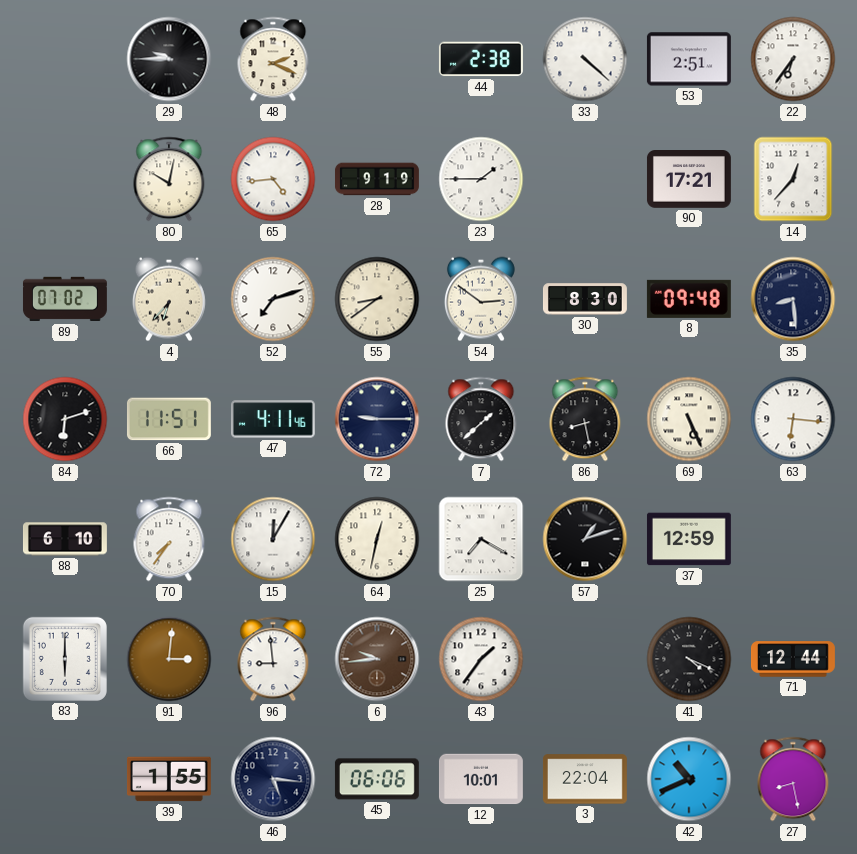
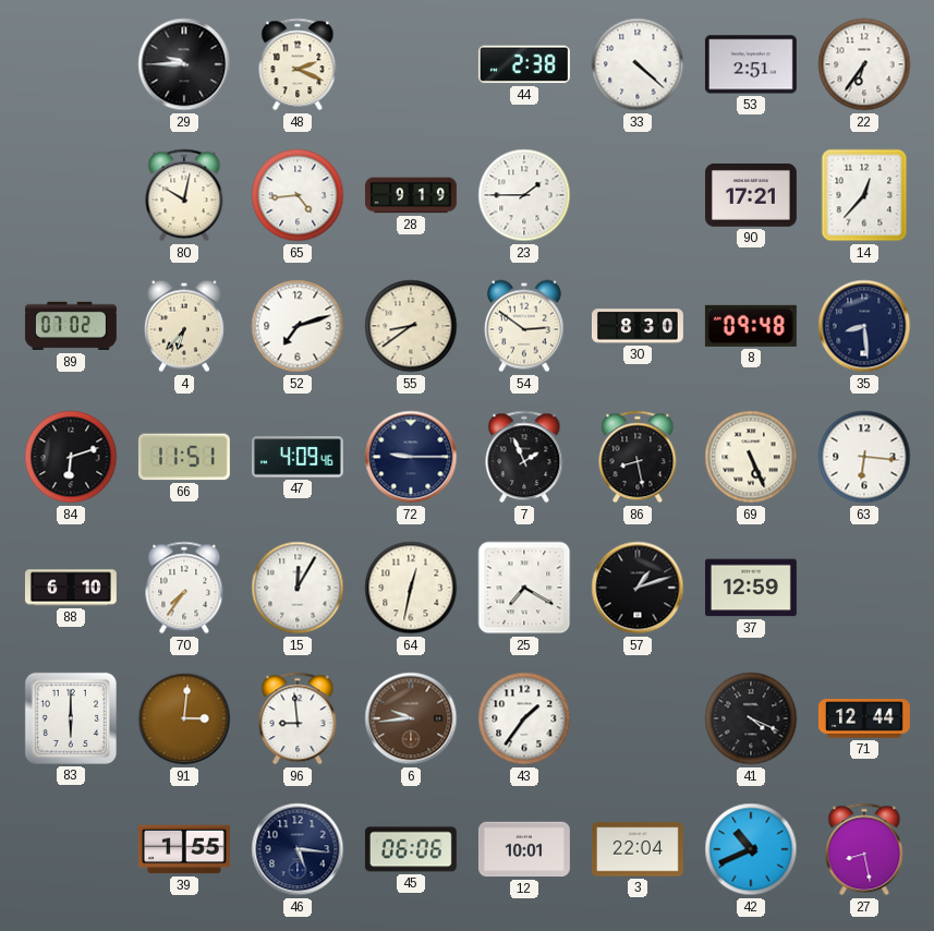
47: 4:11 -> 4:09 (298, 457)
7: 1:38 -> 1:56 (524, 457)
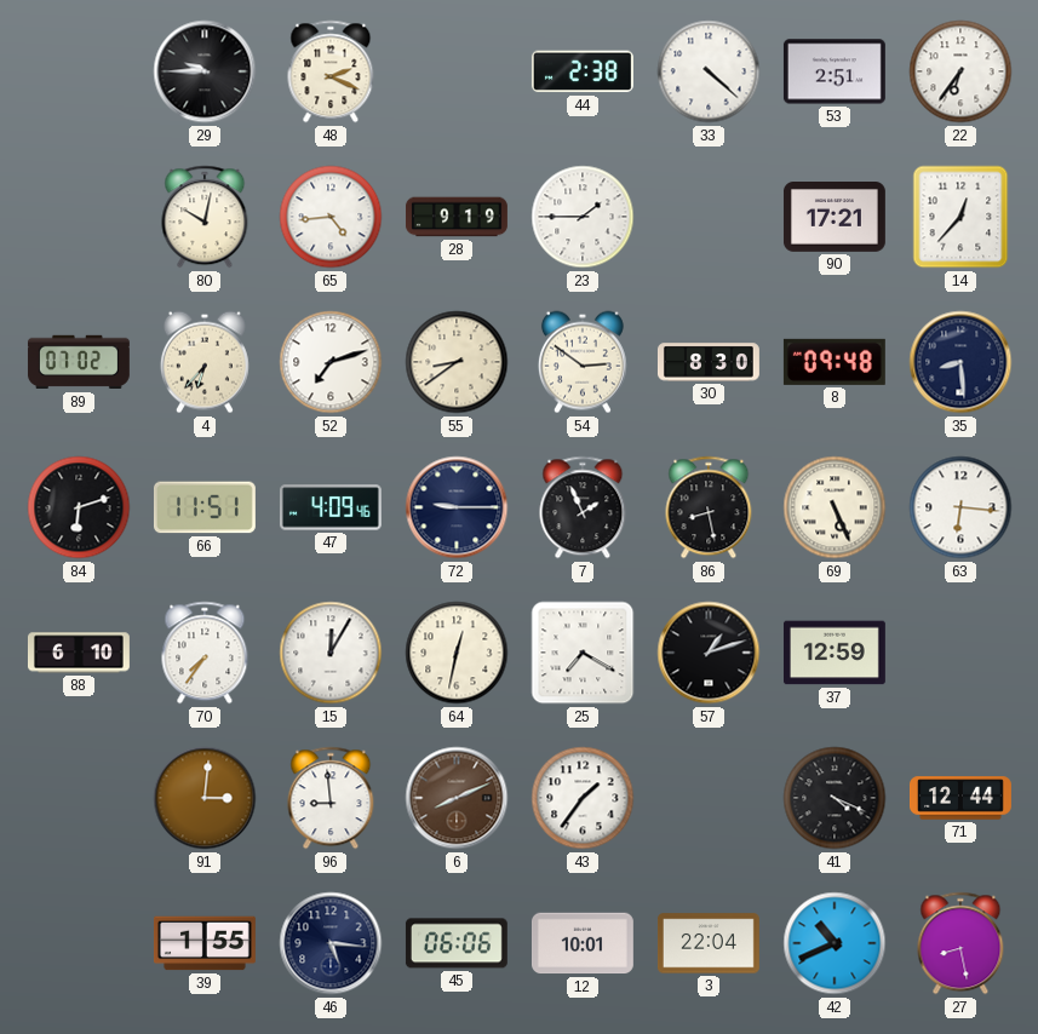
83: 6:00 -> none (71, 718)
6: 9:44 -> 8:11 (457, 798)
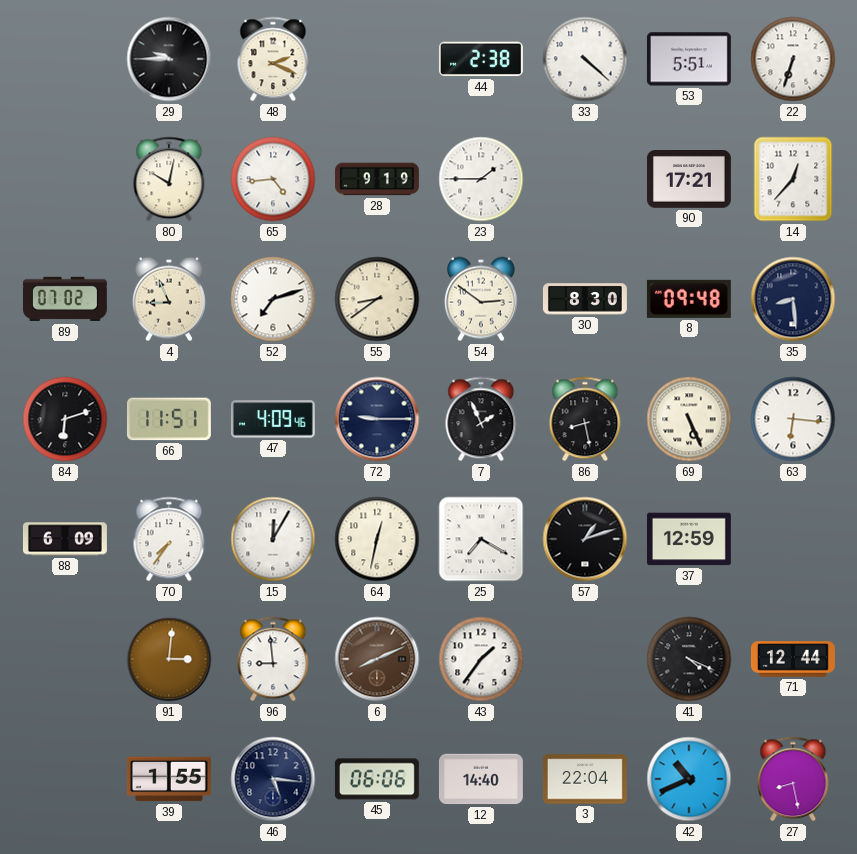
53: 2:51 -> 5:51 (689, 59)
22: 6:36 -> 6:33 (793, 59)
4: 6:37 -> 8:56 (169, 299)
88: 6:10 -> 6:09 (65, 539)
12: 10:01 -> 14:40 (481, 779)
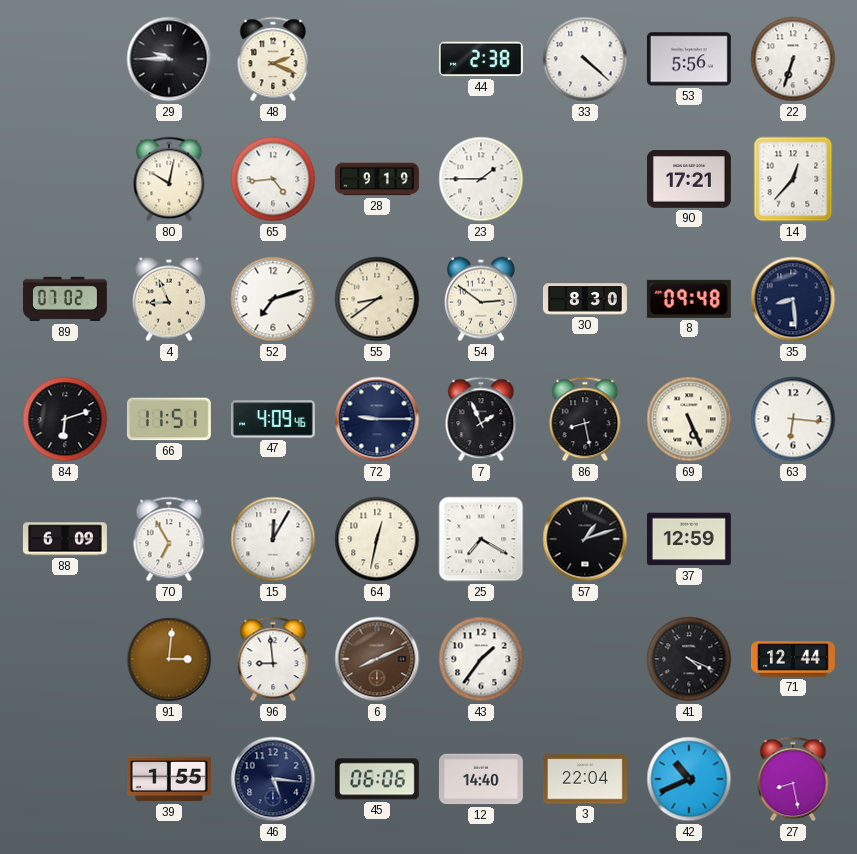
53: 5:51 -> 5:56 (689, 59)
70: 7:36 -> 6:55 (169, 539)
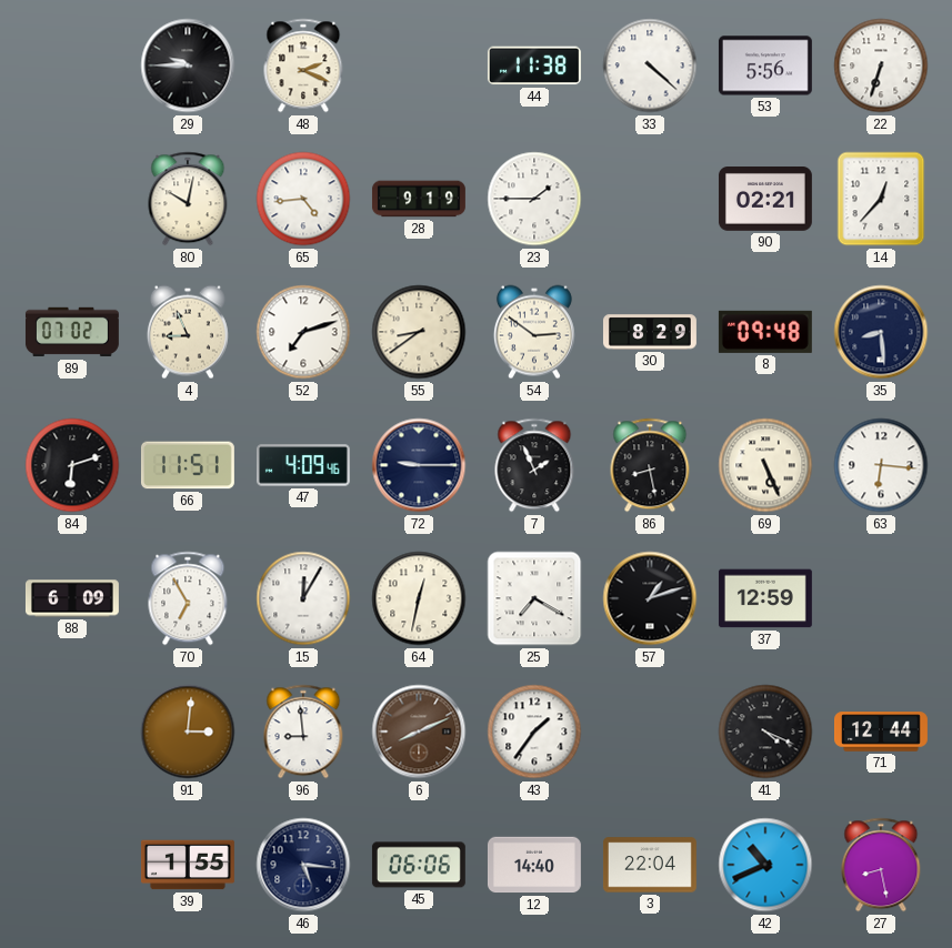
44: 2:38 -> 11:38 (534, 65)
90: 17:21 -> 02:21 (765, 200)
30: 8:30 -> 8:29 (650, 332)
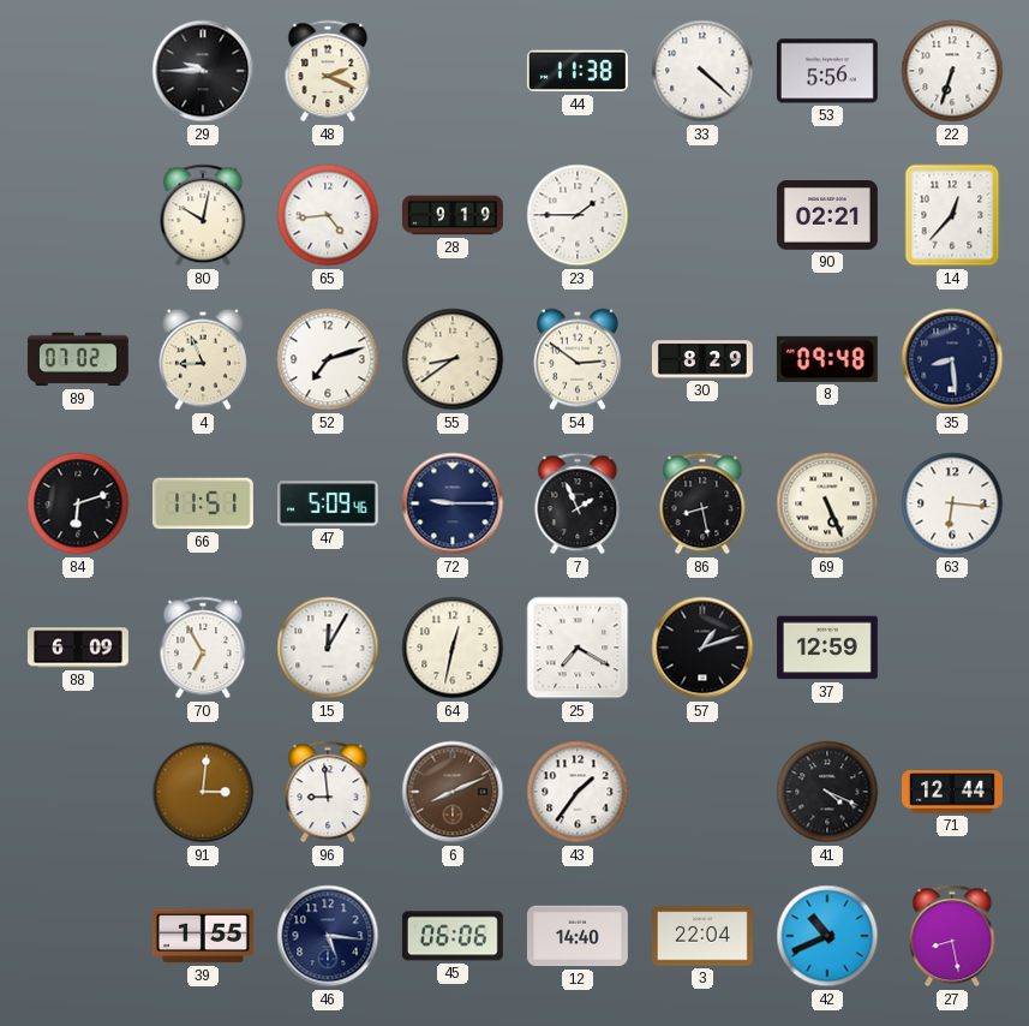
47: 4:09 -> 5:09 (328, 503)
